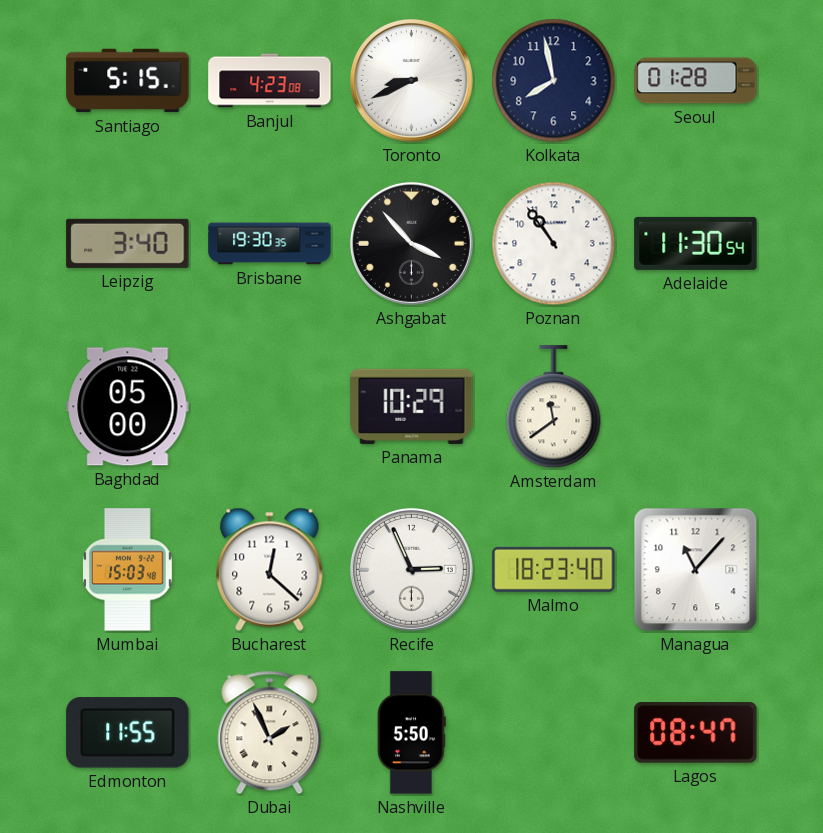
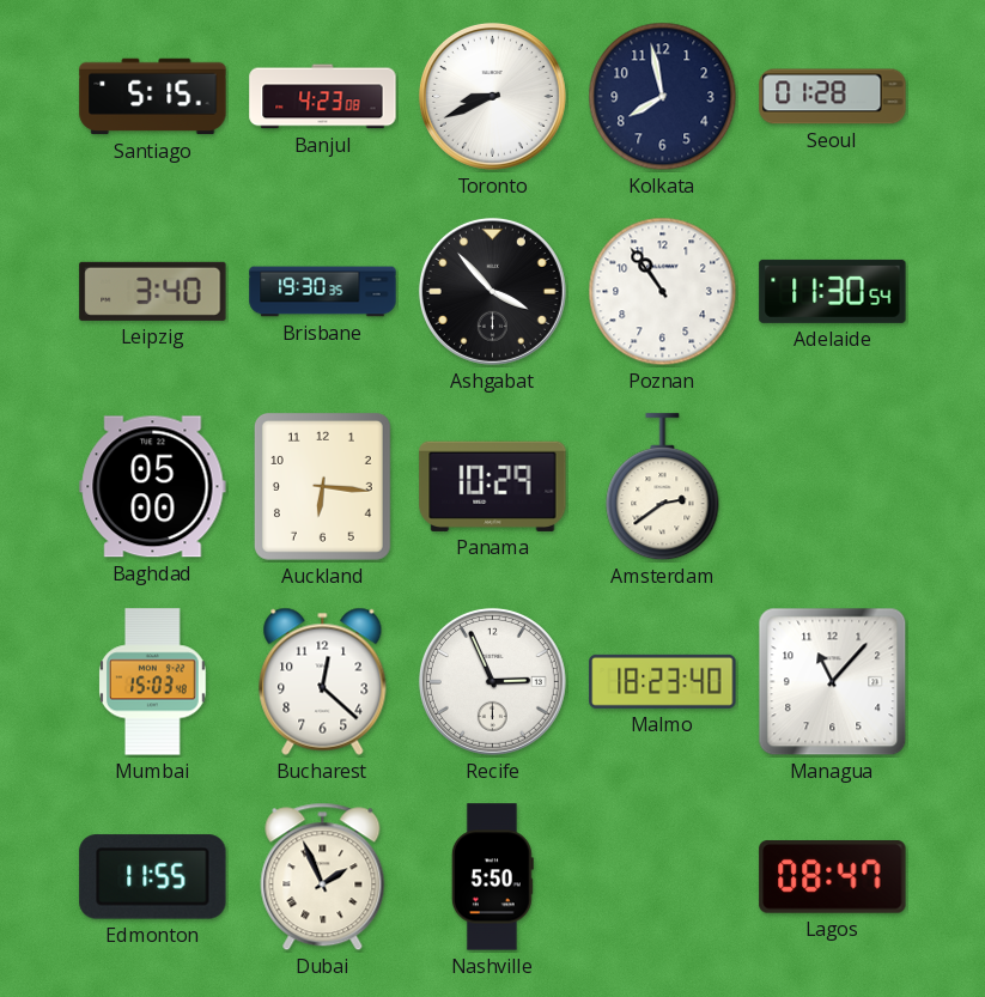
Auckland: none -> 6:16 (322, 486)
Amsterdam: 11:39 -> 2:39 (663, 487)
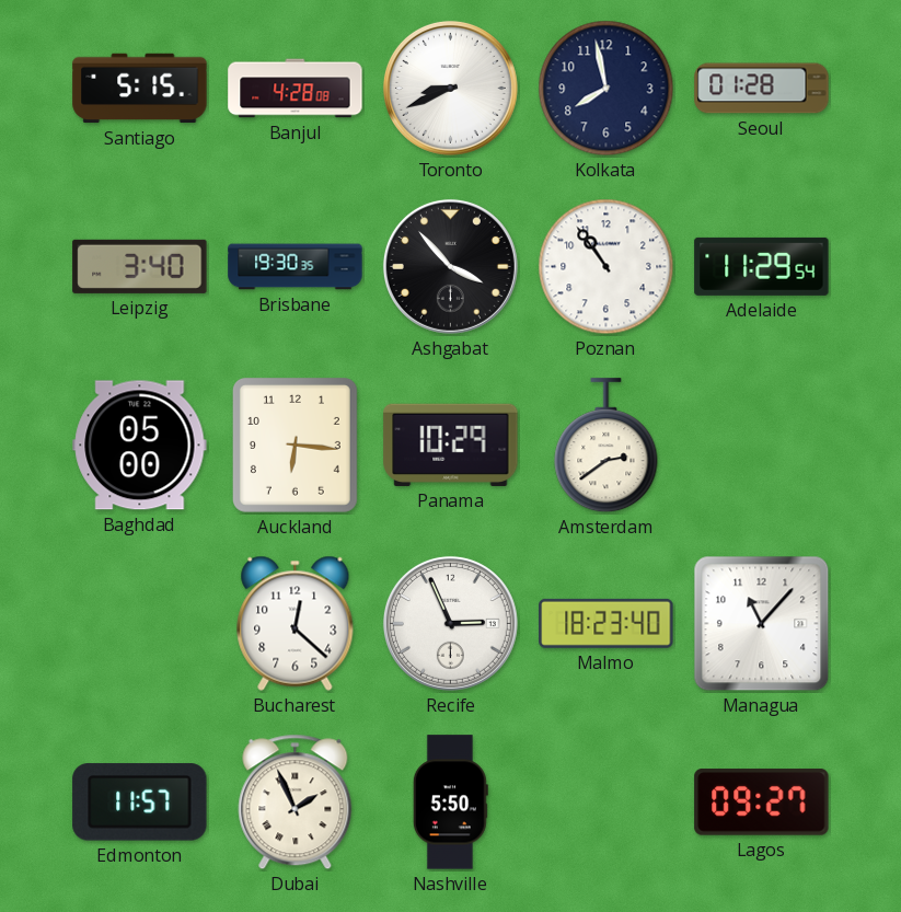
Banjul: 4:23 -> 4:28 (296, 89)
Adelaide: 11:30 -> 11:29 (762, 266)
Mumbai: 15:03 -> none (153, 682)
Edmonton: 11:55 -> 11:57 (140, 803)
Lagos: 08:47 -> 09:27 (762, 803)
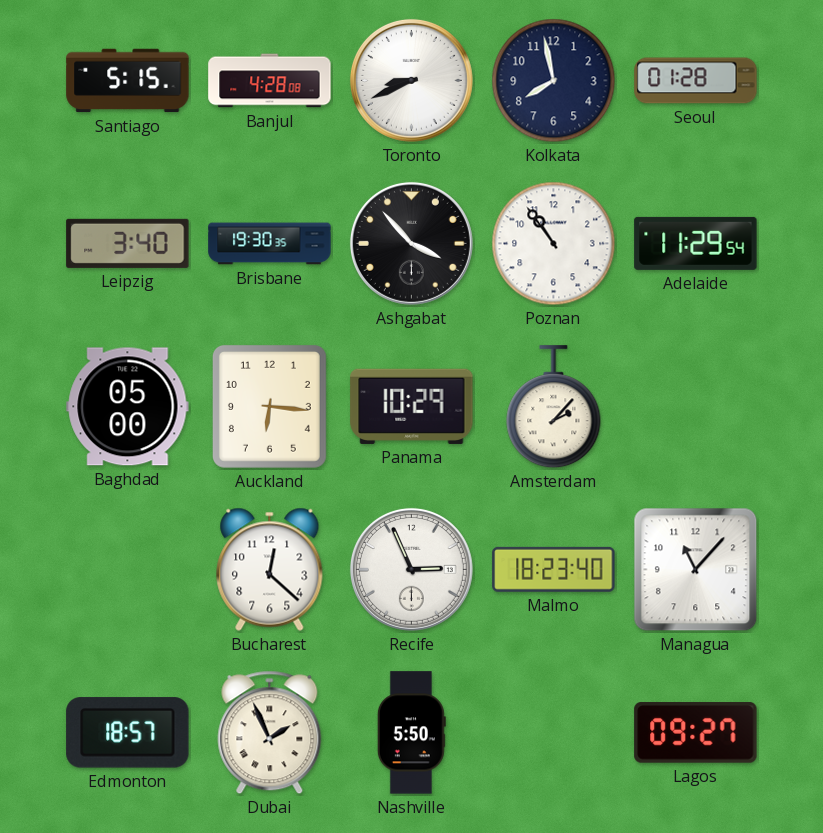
Amsterdam: 2:39 -> 2:07 (554, 407)
Edmonton: 11:57 -> 18:57 (128, 733)
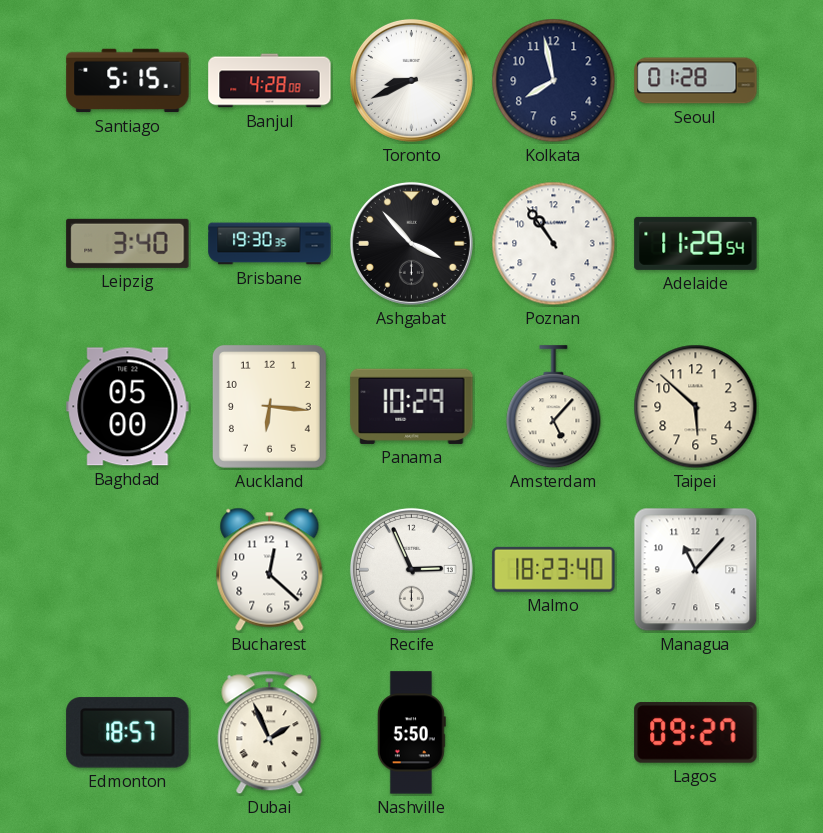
Amsterdam: 2:07 -> 5:07 (554, 407)
Taipei: none -> 5:52 (696, 407)
